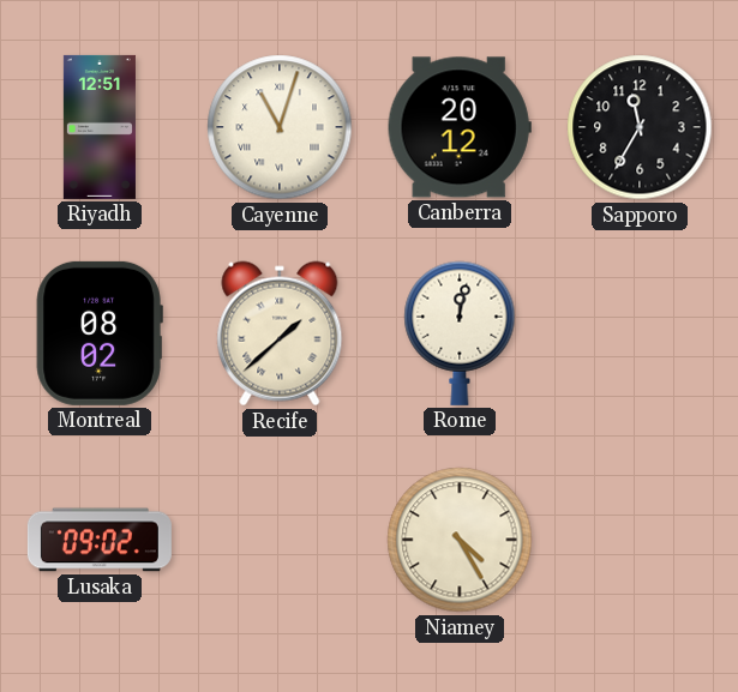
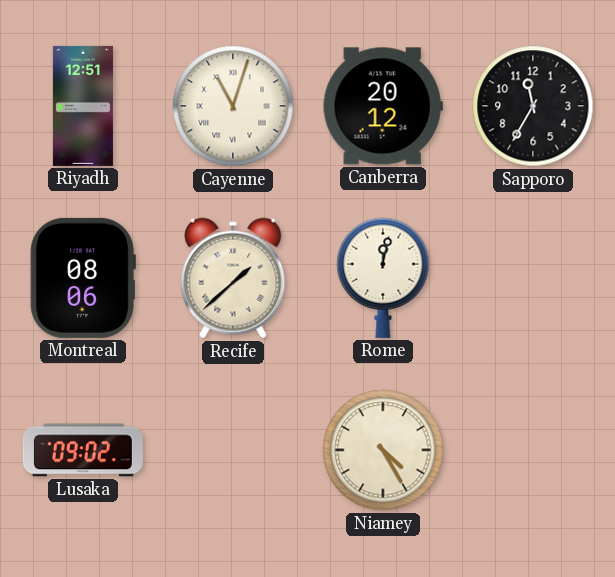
Montreal: 08:02 -> 08:06 (83, 278)
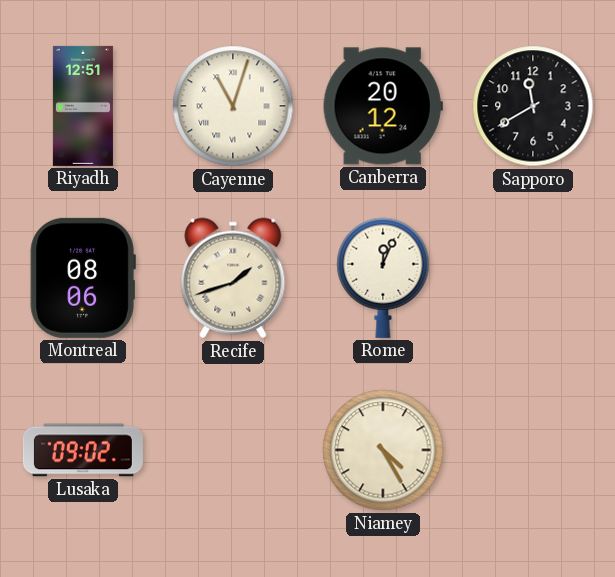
Sapporo: 11:35 -> 11:40 (533, 106)
Recife: 1:38 -> 1:42 (233, 278)
Rome: 12:02 -> 12:04 (383, 278)
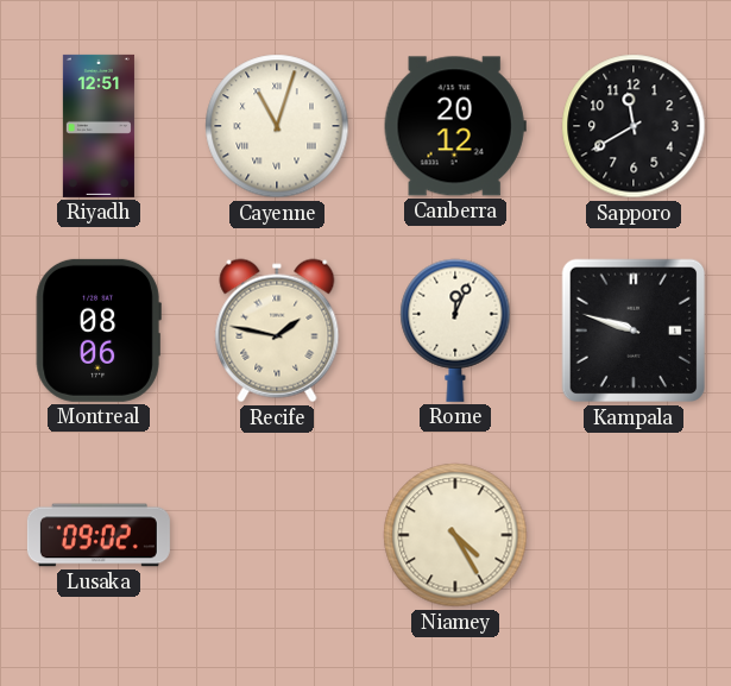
Recife: 1:42 -> 1:47 (277, 331)
Kampala: none -> 9:48 (634, 331)
